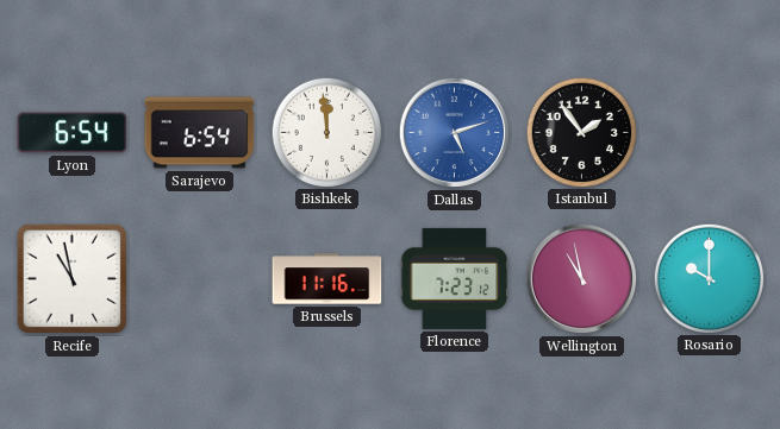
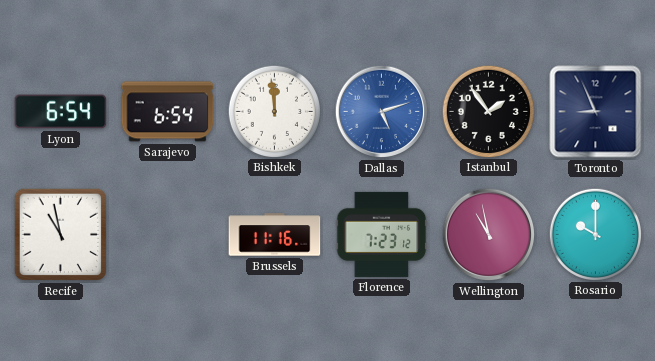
Toronto: none -> 8:56 (596, 112)
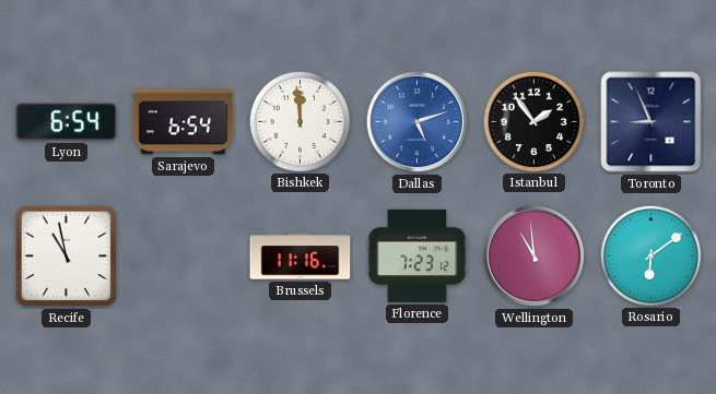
Wellington: 10:58 -> 10:59 (535, 256)
Rosario: 10:00 -> 6:09 (650, 255)
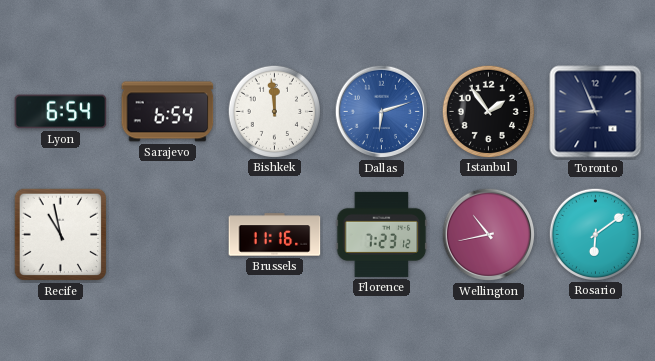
Dallas: 5:12 -> 6:12 (382, 112)
Wellington: 10:59 -> 10:43 (489, 235)
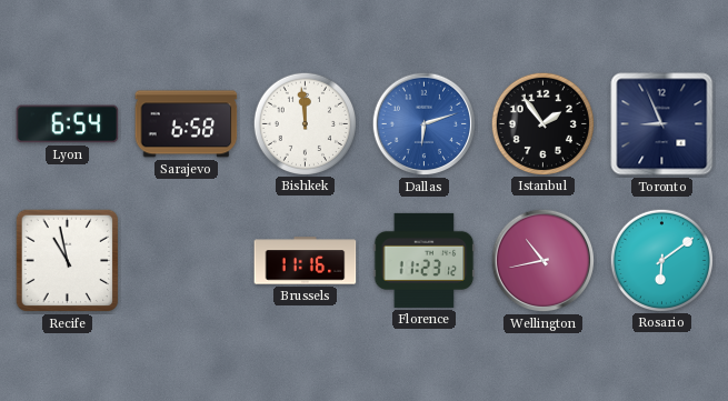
Sarajevo: 6:54 -> 6:58 (187, 124)
Florence: 7:23 -> 11:23 (425, 260)
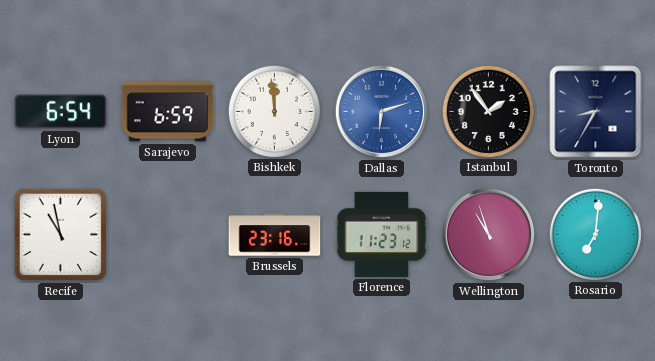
Sarajevo: 6:58 -> 6:59 (168, 112)
Toronto: 8:56 -> 8:35 (596, 112)
Brussels: 11:16 -> 23:16 (275, 235)
Wellington: 10:43 -> 10:57 (489, 235)
Rosario: 6:09 -> 7:01 (595, 234)
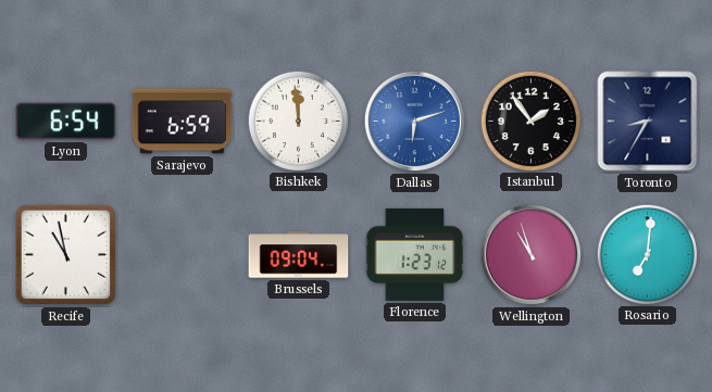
Brussels: 23:16 -> 09:04 (299, 255)
Florence: 11:23 -> 1:23 (415, 254)
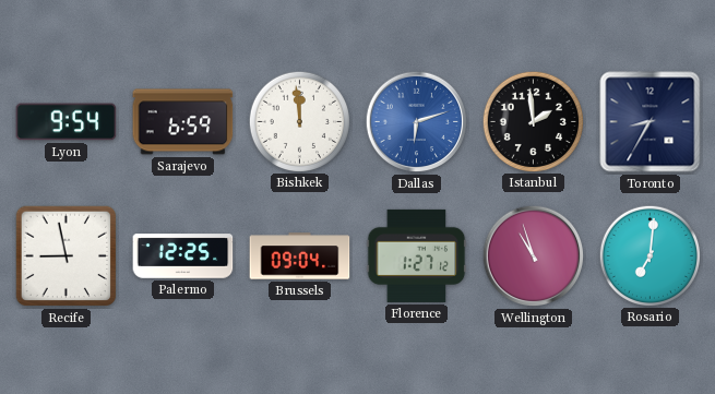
Lyon: 6:54 -> 9:54 (67, 122)
Istanbul: 1:54 -> 1:59 (533, 121)
Recife: 10:58 -> 8:58 (67, 256)
Palermo: none -> 12:25 (183, 256)
Florence: 1:23 -> 1:27 (417, 255)
